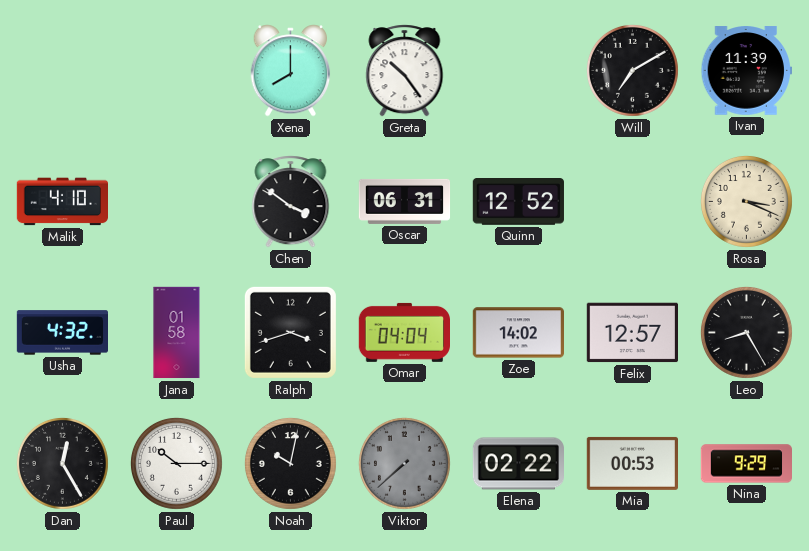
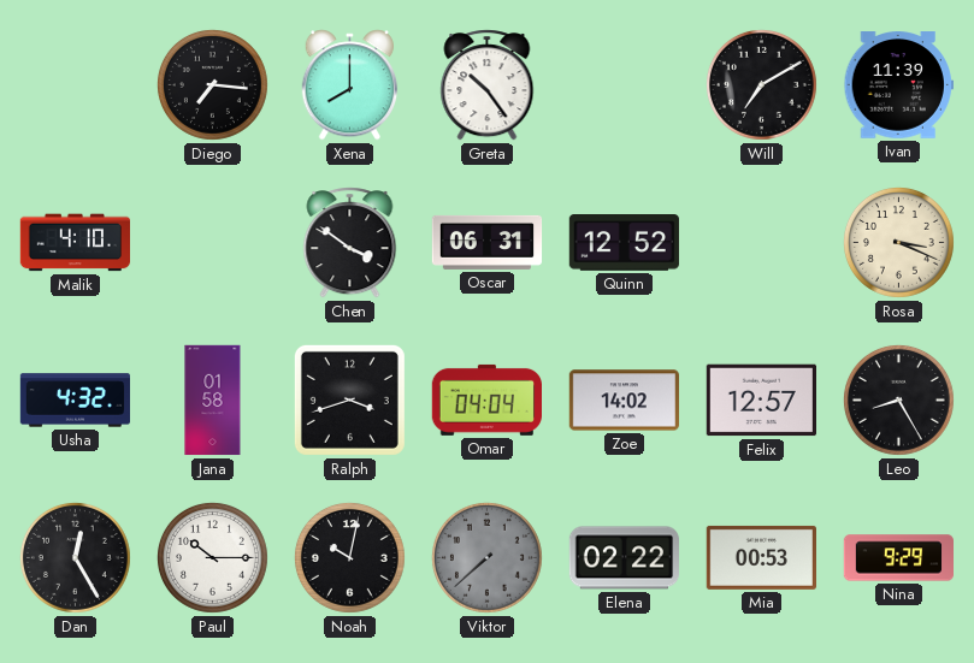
Diego: none -> 7:16 (212, 84)
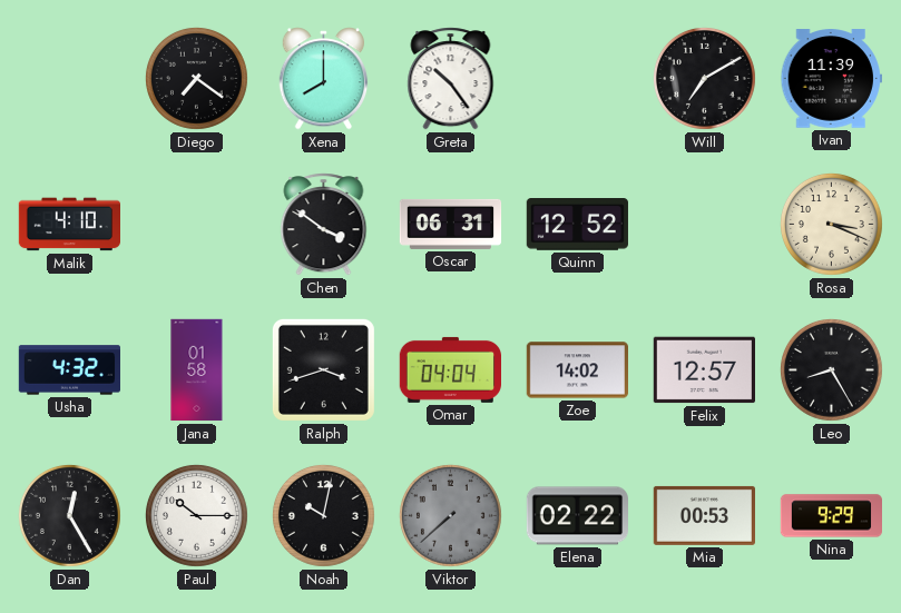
Diego: 7:16 -> 7:21 (196, 78)
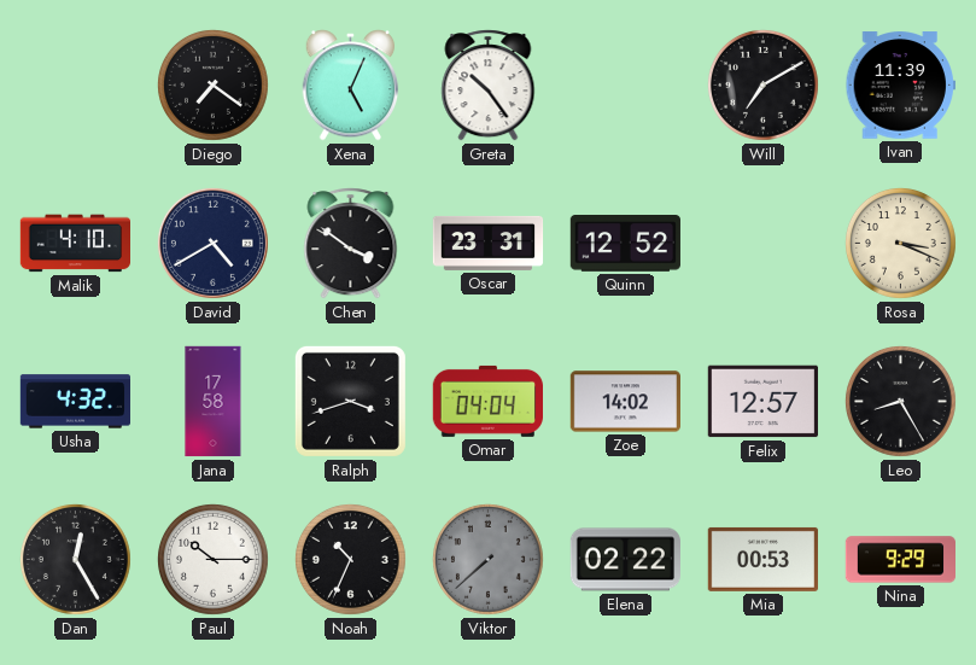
Xena: 8:00 -> 5:04 (351, 86)
David: none -> 4:40 (212, 243)
Oscar: 06:31 -> 23:31 (489, 243)
Jana: 01:58 -> 17:58 (214, 402)
Noah: 10:02 -> 10:34 (350, 559)
